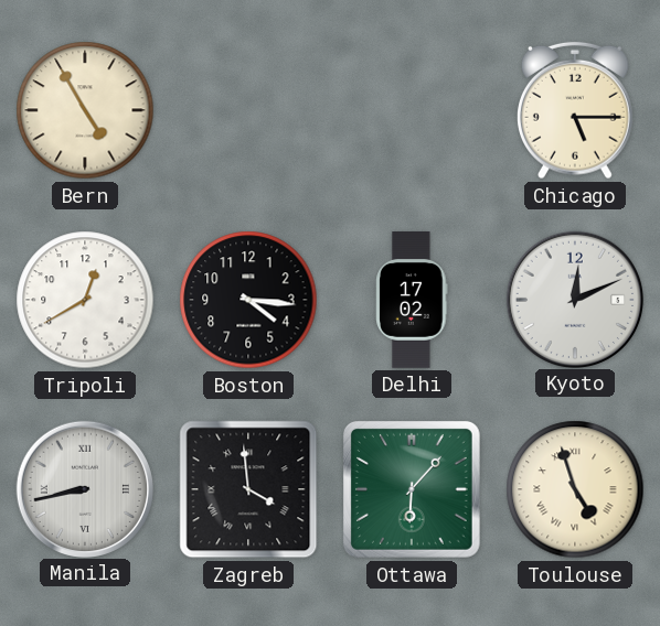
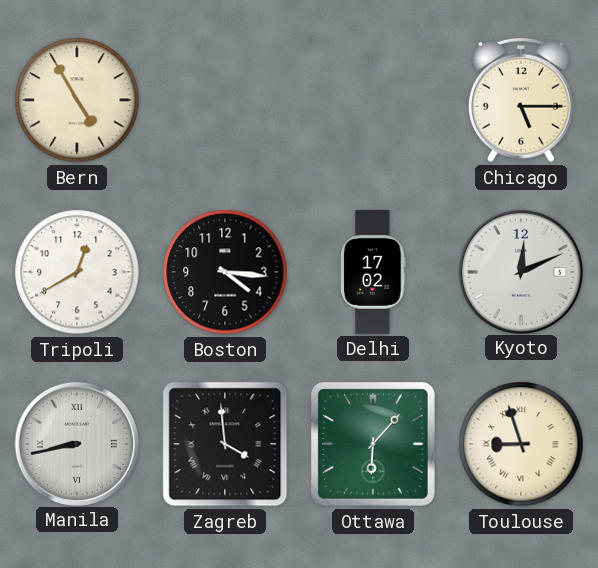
Toulouse: 4:57 -> 8:57 (521, 444)
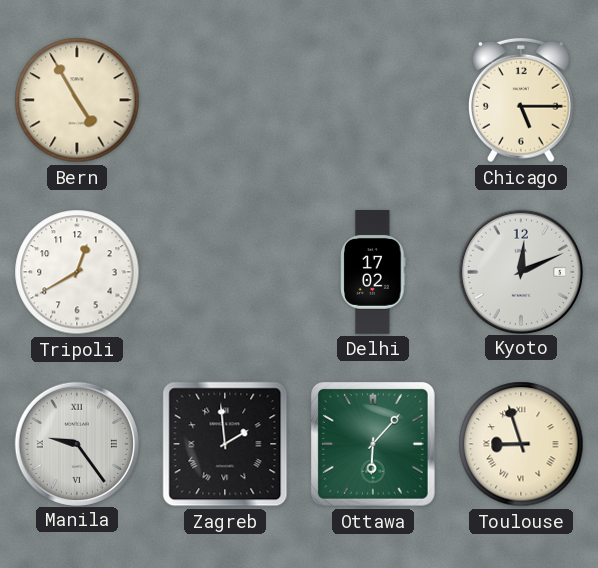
Boston: 4:16 -> none (225, 272)
Manila: 8:43 -> 9:24 (76, 443)
Zagreb: 3:59 -> 1:59 (225, 444)
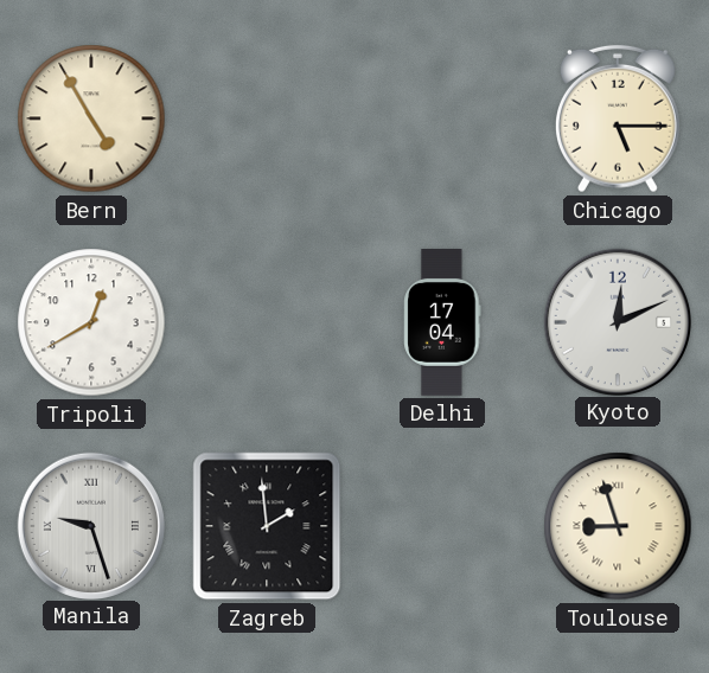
Delhi: 17:02 -> 17:04 (442, 323)
Manila: 9:24 -> 9:27 (90, 525)
Ottawa: 6:07 -> none (373, 444)
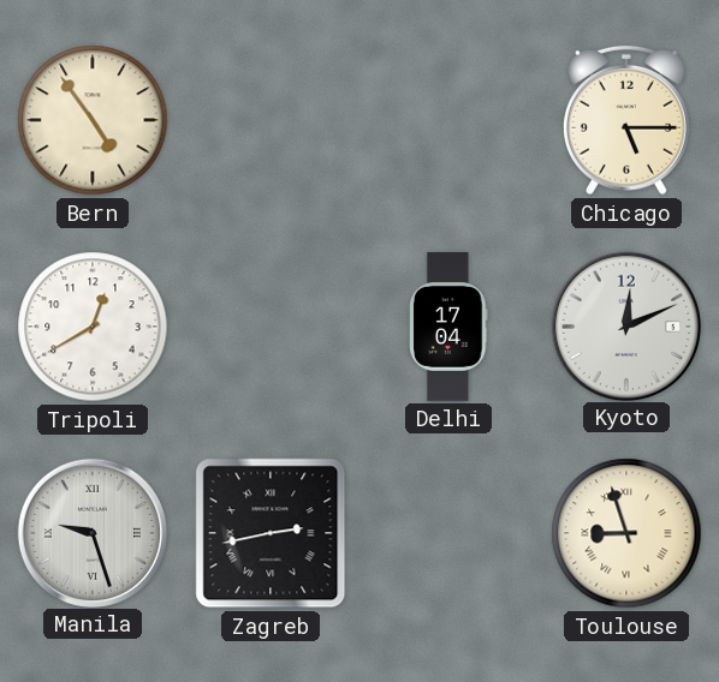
Bern: 4:55 -> 4:54 (93, 120)
Zagreb: 1:59 -> 2:43 (271, 533)
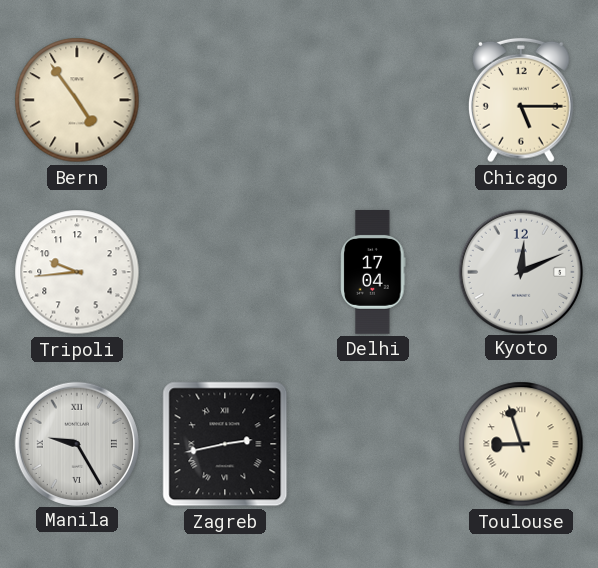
Tripoli: 12:40 -> 9:44 (77, 272)
Manila: 9:27 -> 9:25 (76, 443)
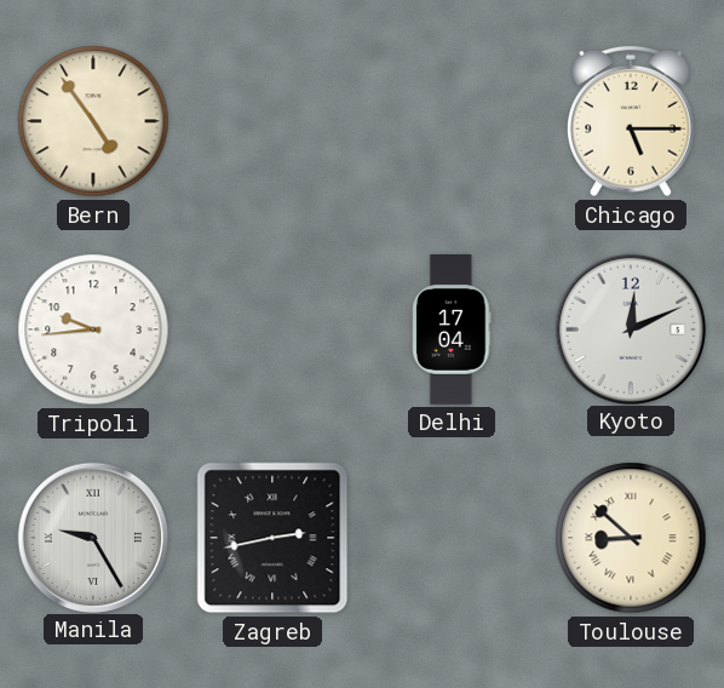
Toulouse: 8:57 -> 8:52 (631, 538)
